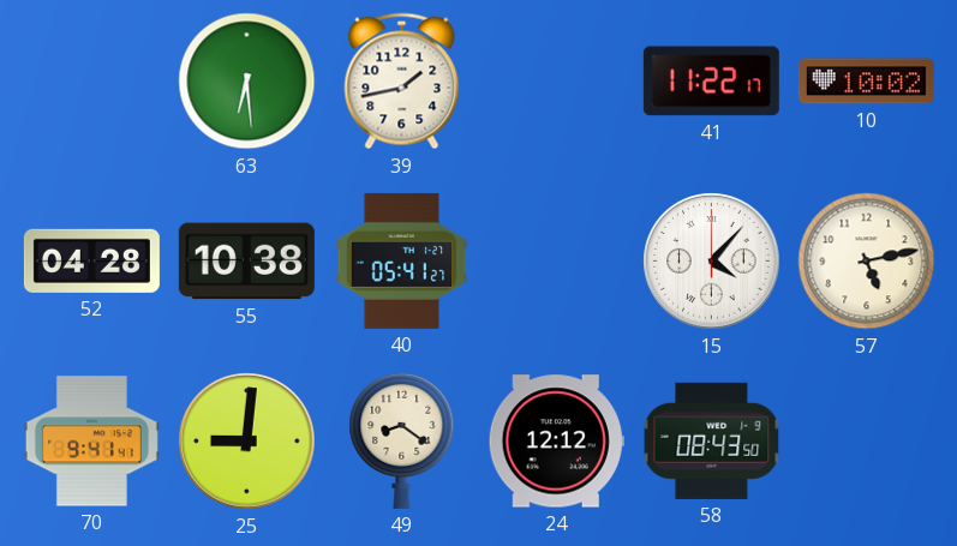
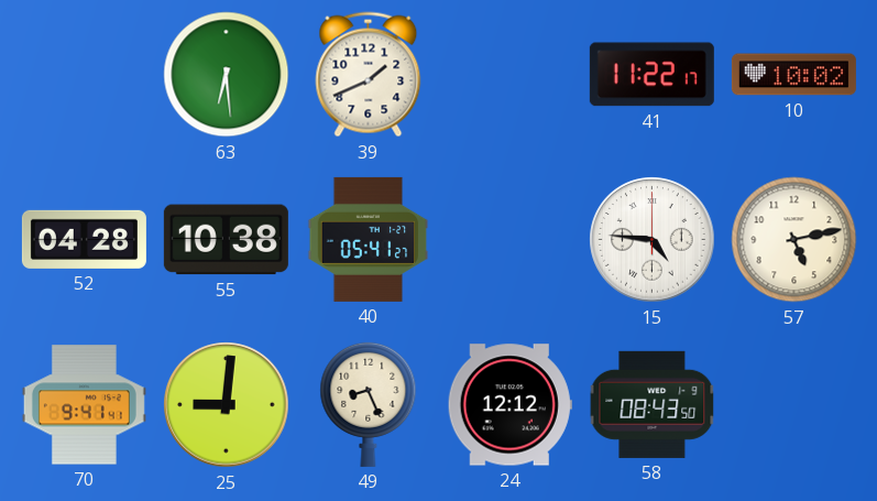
39: 1:43 -> 1:41 (369, 75)
15: 4:07 -> 4:46 (653, 240)
49: 8:21 -> 8:26 (369, 404)
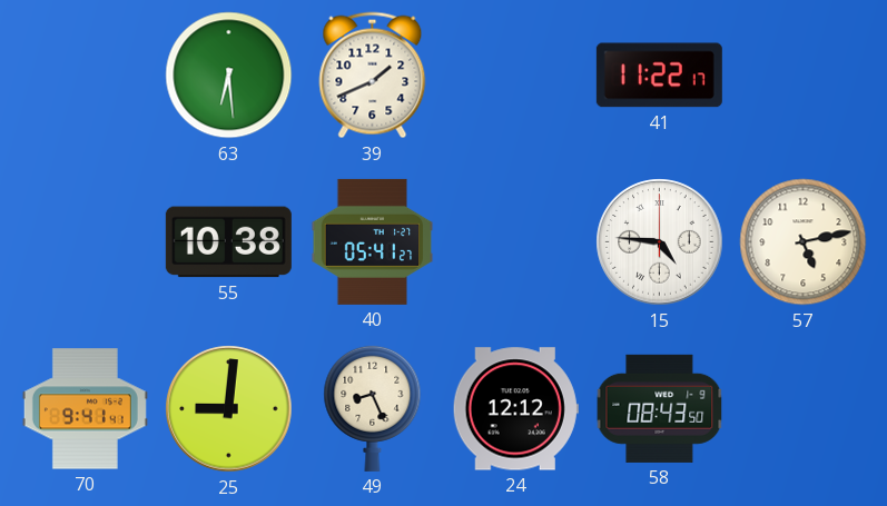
10: 10:02 -> none (793, 75)
52: 04:28 -> none (84, 239)
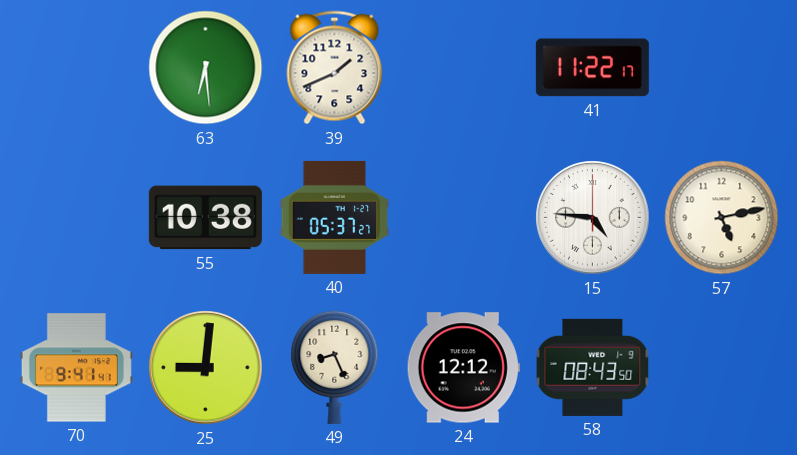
40: 05:41 -> 05:37 (335, 217)
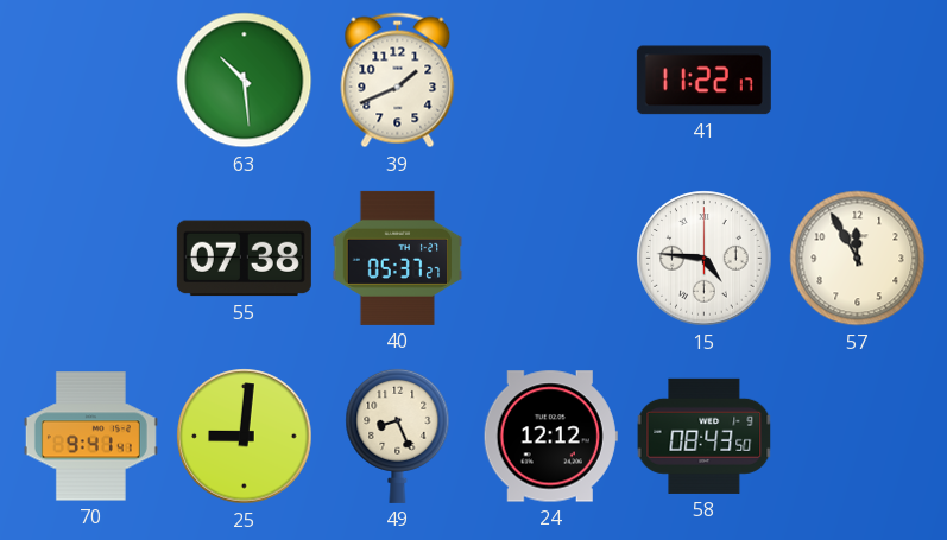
63: 6:29 -> 10:29 (245, 81)
55: 10:38 -> 07:38 (244, 259)
57: 5:13 -> 11:55 (858, 259)
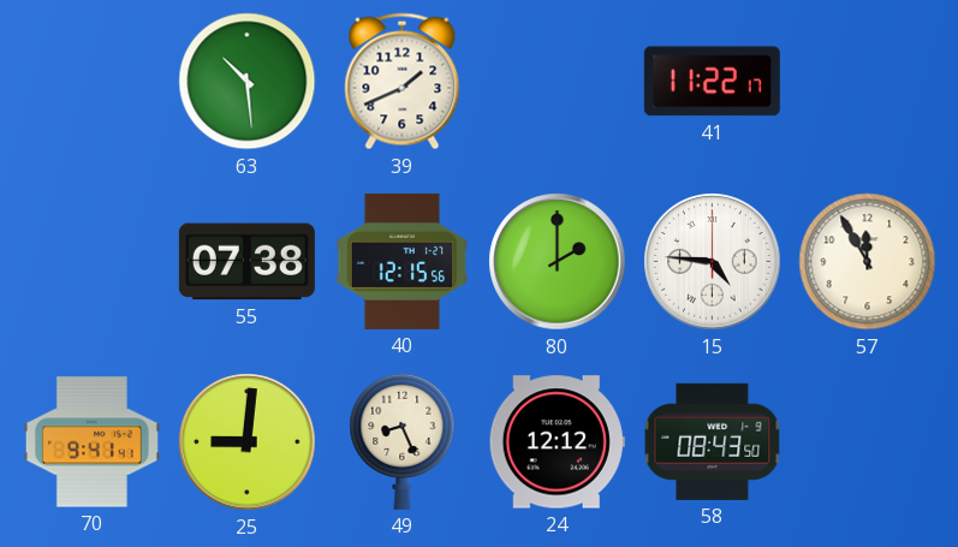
40: 05:37 -> 12:15 (403, 261)
80: none -> 2:00 (558, 262)
